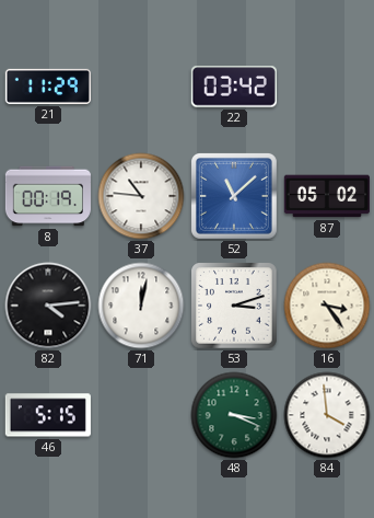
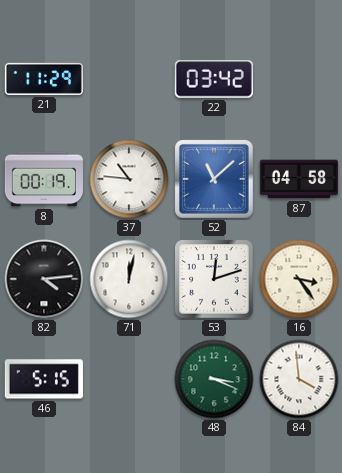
87: 05:02 -> 04:58 (298, 179)
53: 3:12 -> 12:12 (214, 279)
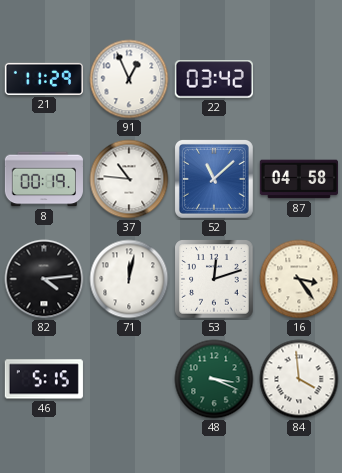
91: none -> 12:56 (129, 79)
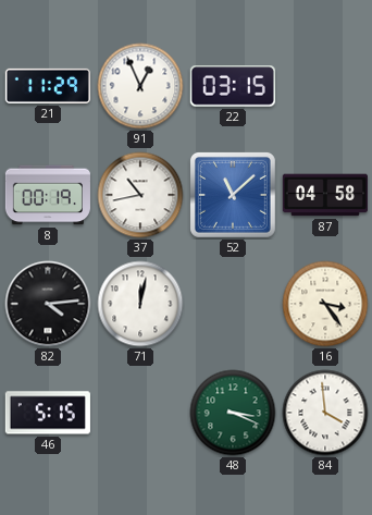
22: 03:42 -> 03:15 (233, 86)
37: 10:46 -> 10:43 (140, 195)
53: 12:12 -> none (214, 279)
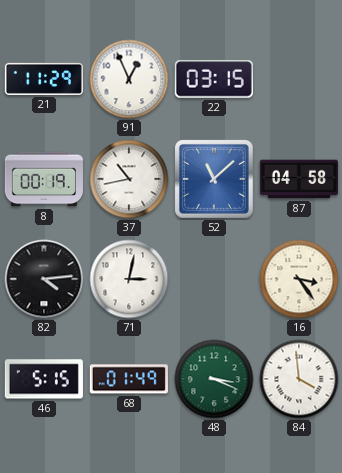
71: 12:02 -> 3:02 (129, 279)
68: none -> 01:49 (129, 379)
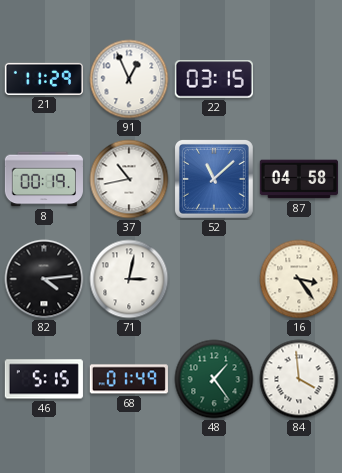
48: 3:19 -> 1:24 (214, 379)
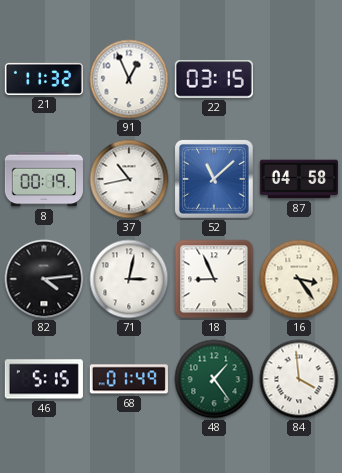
21: 11:29 -> 11:32 (44, 79)
18: none -> 8:56 (214, 279)
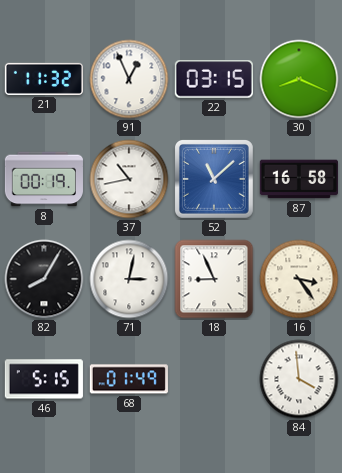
30: none -> 8:19 (299, 79)
87: 04:58 -> 16:58 (298, 179)
82: 4:14 -> 8:05 (44, 279)
48: 1:24 -> none (214, 379)
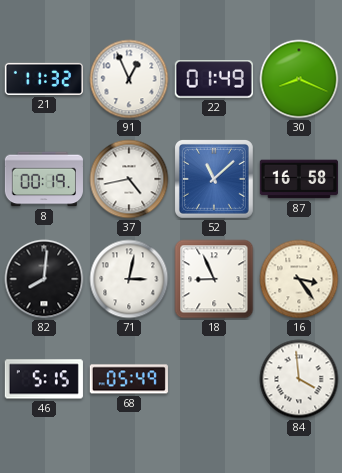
22: 03:15 -> 01:49 (214, 79)
37: 10:43 -> 4:43 (129, 179)
82: 8:05 -> 8:01 (44, 279)
68: 01:49 -> 05:49 (129, 379)
